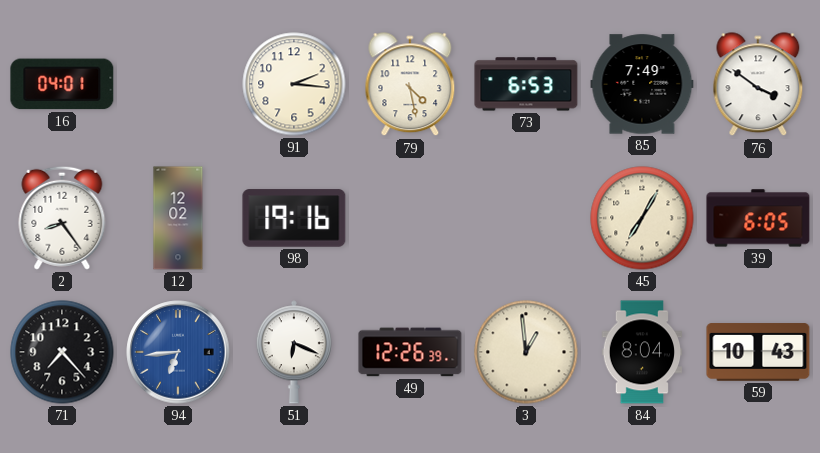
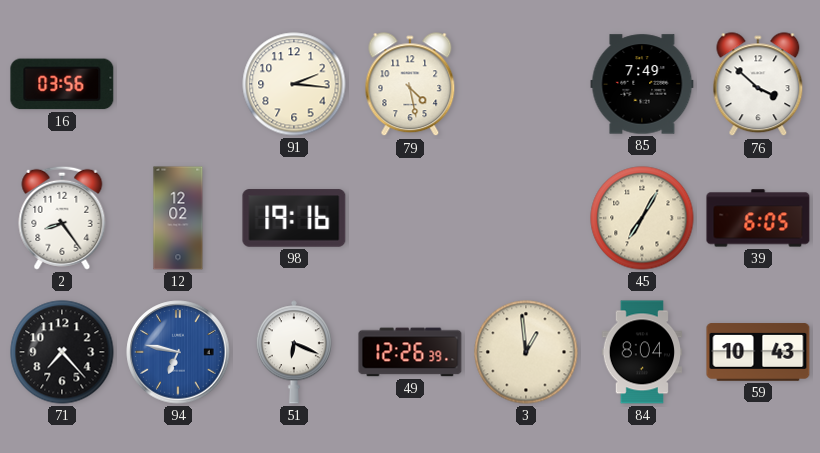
16: 04:01 -> 03:56 (62, 84)
73: 6:53 -> none (526, 84)
76: 3:51 -> 3:52 (758, 85)
94: 6:44 -> 6:47 (178, 352)
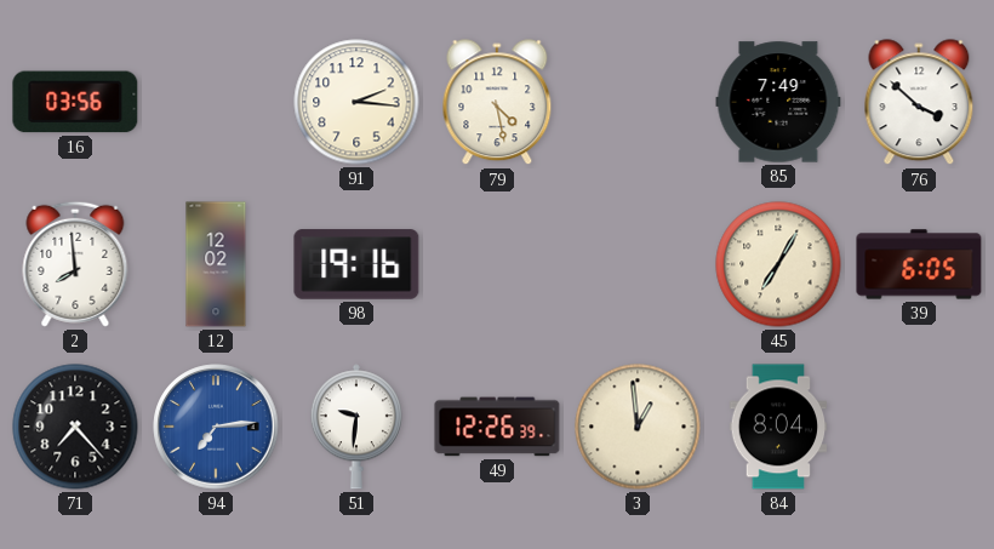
2: 8:24 -> 7:59 (75, 264)
94: 6:47 -> 7:14 (216, 427)
51: 6:19 -> 9:31 (356, 427)
59: 10:43 -> none (758, 352)
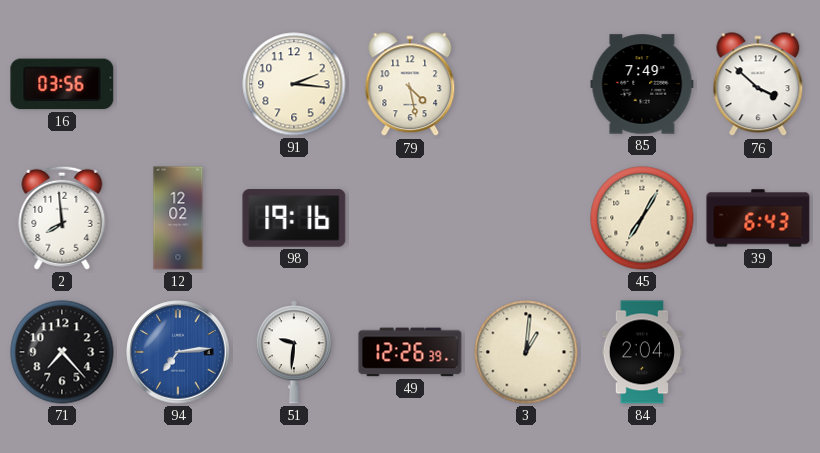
39: 6:05 -> 6:43 (758, 218)
3: 12:59 -> 1:01 (526, 352)
84: 8:04 -> 2:04 (642, 352)
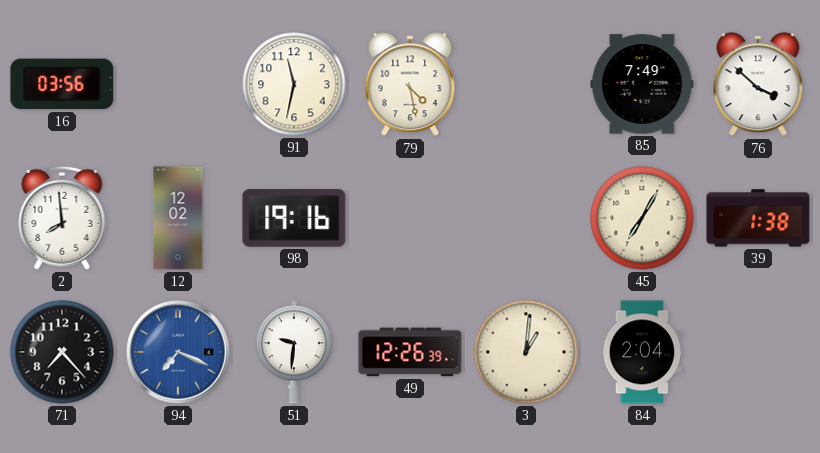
91: 2:16 -> 11:32 (294, 84)
39: 6:43 -> 1:38 (758, 218)
94: 7:14 -> 7:19 (178, 352)
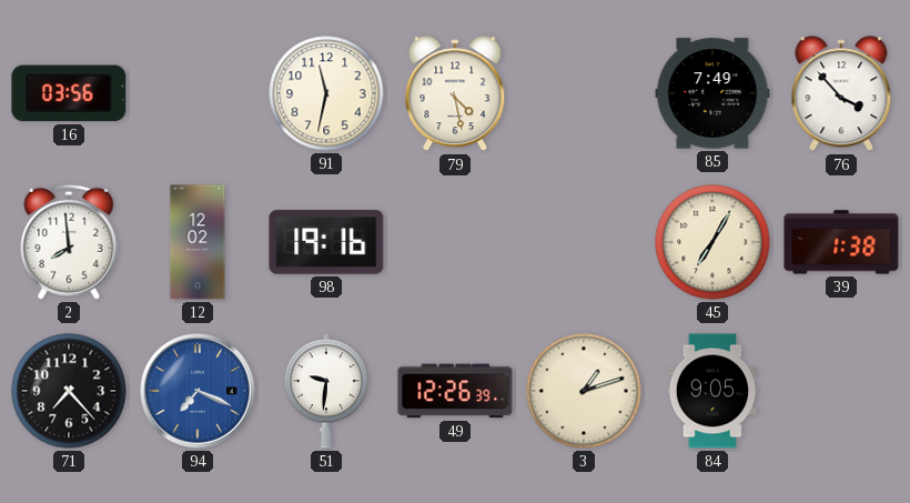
76: 3:52 -> 3:53 (841, 94)
3: 1:01 -> 1:12 (584, 391)
84: 2:04 -> 9:05 (712, 391)
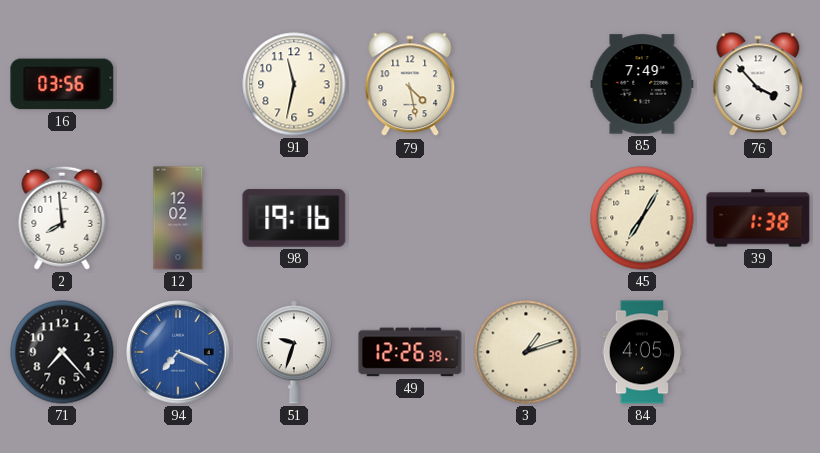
51: 9:31 -> 9:33 (294, 352)
84: 9:05 -> 4:05 (642, 352)
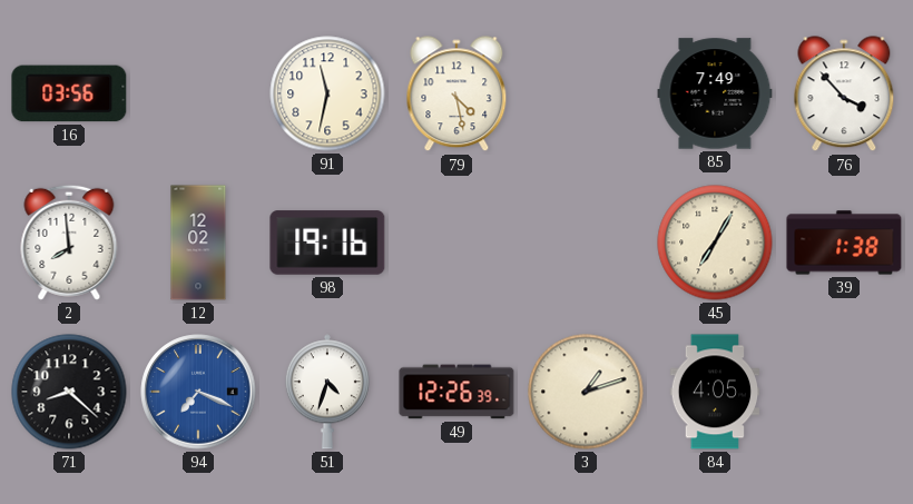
71: 7:23 -> 8:22 (69, 392)
51: 9:33 -> 4:33 (327, 392)
